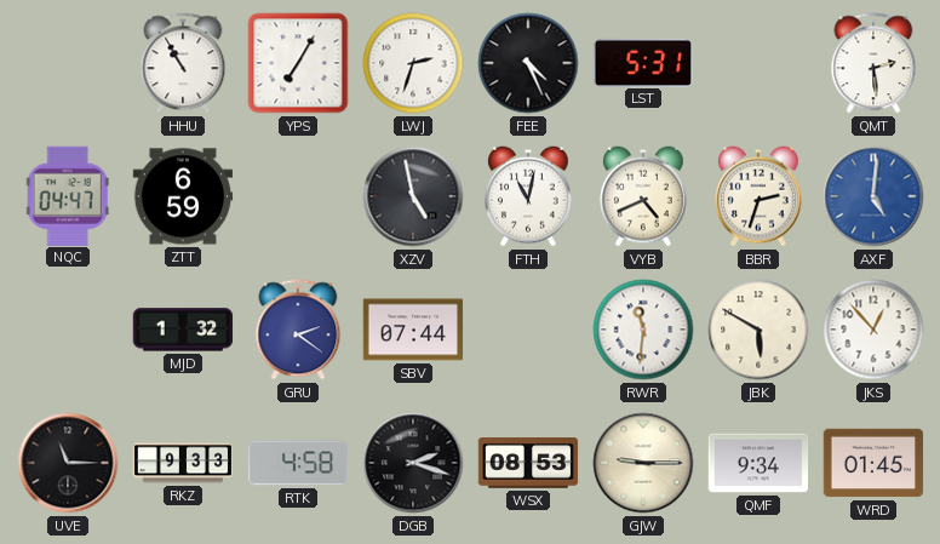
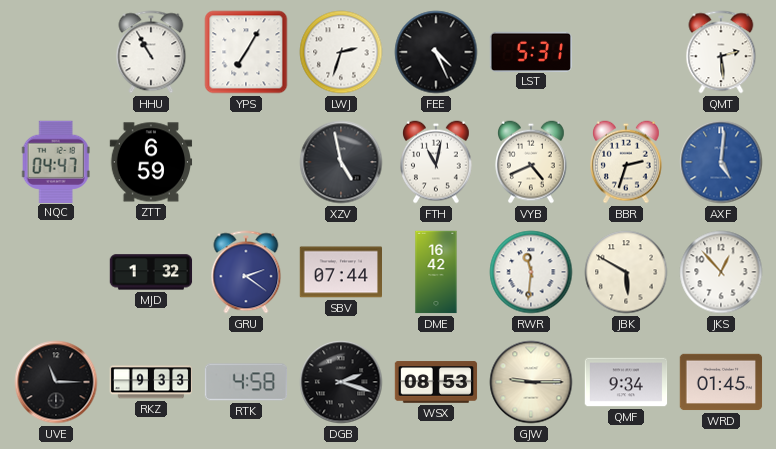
DME: none -> 16:42 (436, 272)
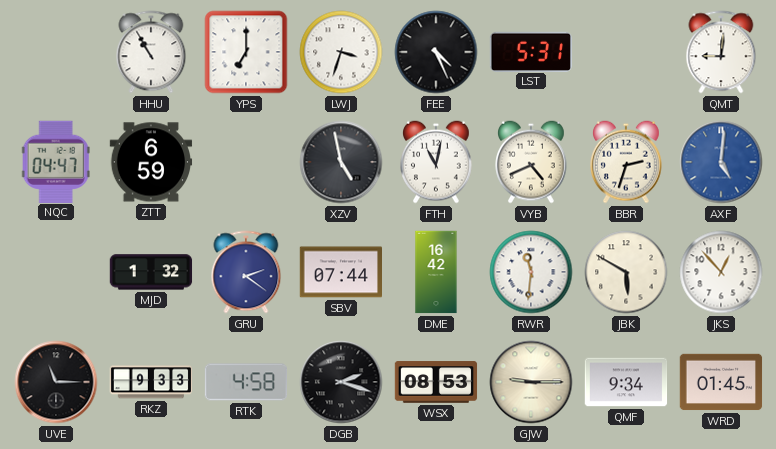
YPS: 7:05 -> 7:00 (246, 52)
LWJ: 2:33 -> 3:33 (341, 52)
QMT: 2:29 -> 9:01 (721, 52)
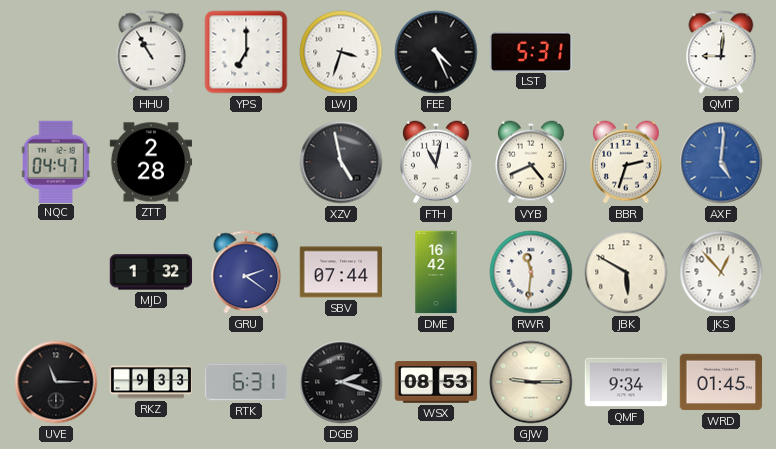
ZTT: 6:59 -> 2:28 (151, 162)
RTK: 4:58 -> 6:31 (246, 382)
